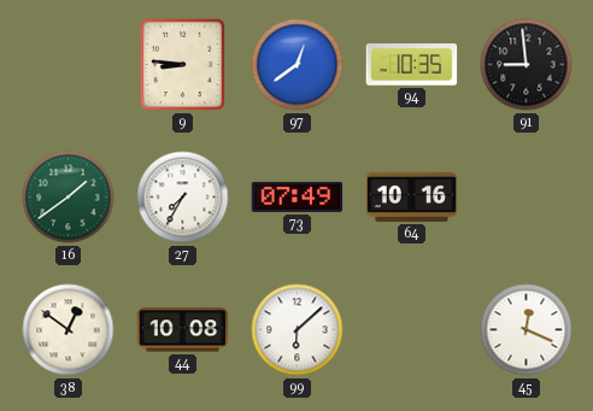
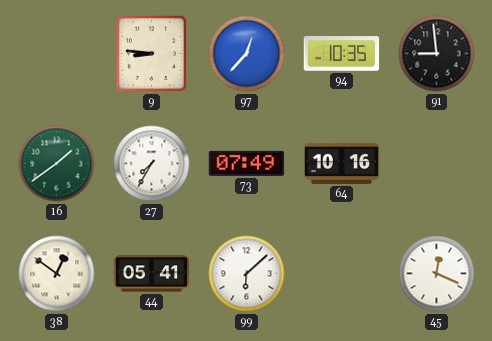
97: 12:39 -> 12:37 (247, 54)
44: 10:08 -> 05:41 (152, 274)
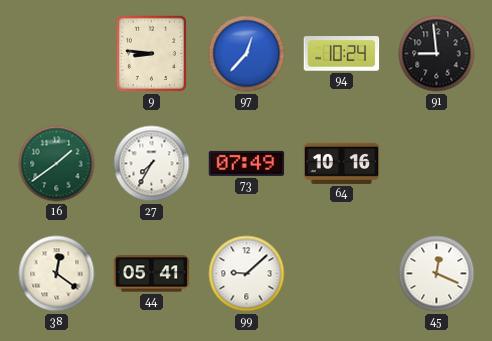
94: 10:35 -> 10:24 (342, 54)
38: 12:51 -> 12:21 (57, 274)
99: 6:08 -> 9:08 (247, 274)
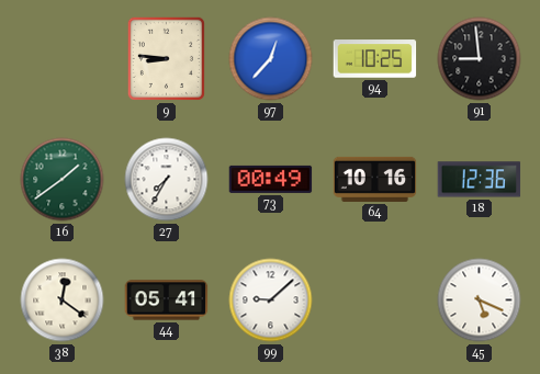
94: 10:24 -> 10:25 (375, 59)
73: 07:49 -> 00:49 (271, 179)
18: none -> 12:36 (480, 180)
45: 12:19 -> 5:19 (480, 301)
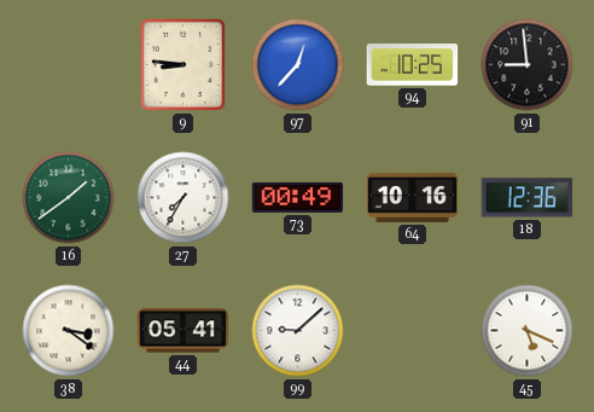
38: 12:21 -> 3:21 (69, 331)
